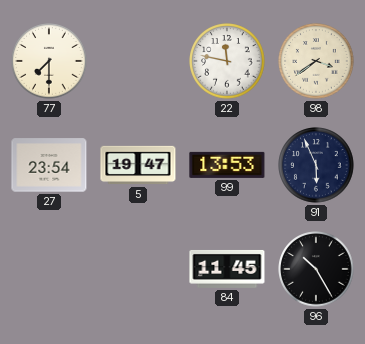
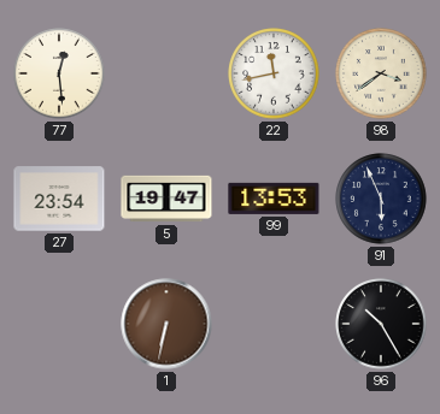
77: 7:30 -> 12:29 (59, 73)
22: 11:47 -> 11:43 (274, 73)
1: none -> 6:32 (166, 324)
84: 11:45 -> none (227, 269)
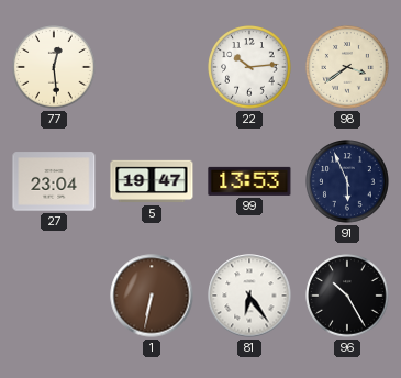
22: 11:43 -> 10:14 (249, 67)
27: 23:54 -> 23:04 (54, 181)
81: none -> 6:24 (249, 296)
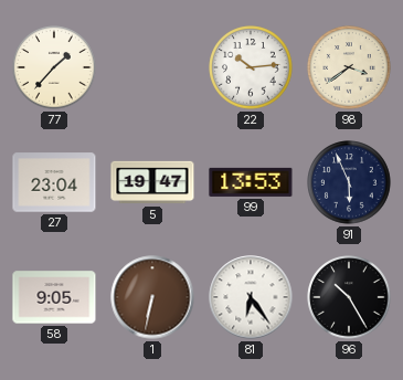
77: 12:29 -> 1:37 (54, 67)
58: none -> 9:05 (54, 297)
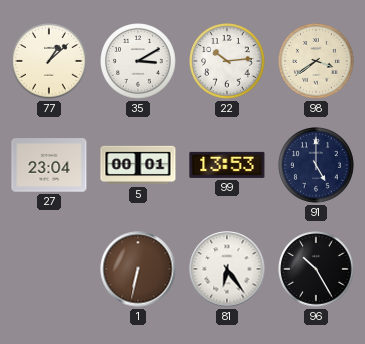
77: 1:37 -> 1:08 (49, 61)
35: none -> 3:10 (138, 61)
5: 19:47 -> 00:01 (138, 165)
91: 5:56 -> 5:00 (316, 165)
58: 9:05 -> none (54, 297)
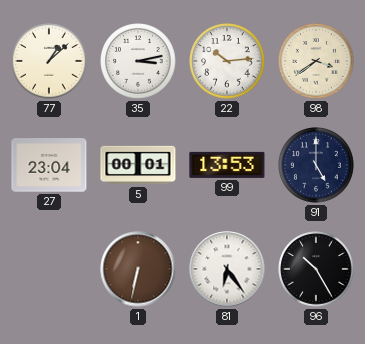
35: 3:10 -> 3:13 (138, 61)
